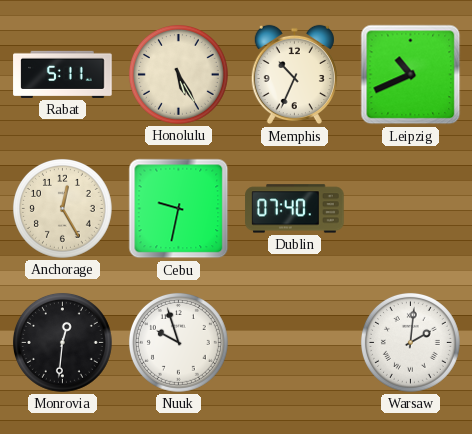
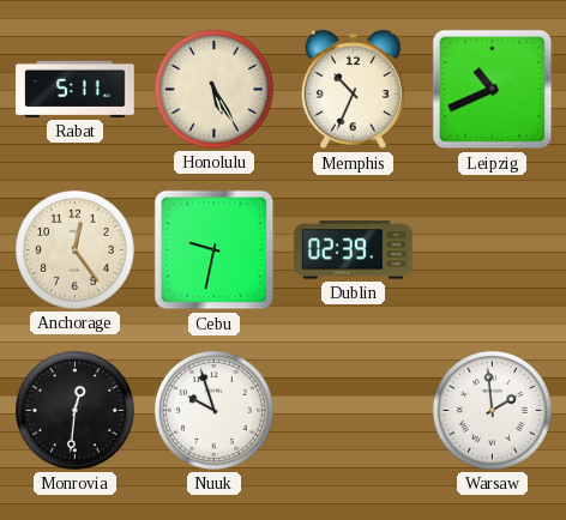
Anchorage: 12:25 -> 12:24 (74, 249)
Dublin: 07:40 -> 02:39 (354, 250)
Warsaw: 2:01 -> 1:59 (492, 410)
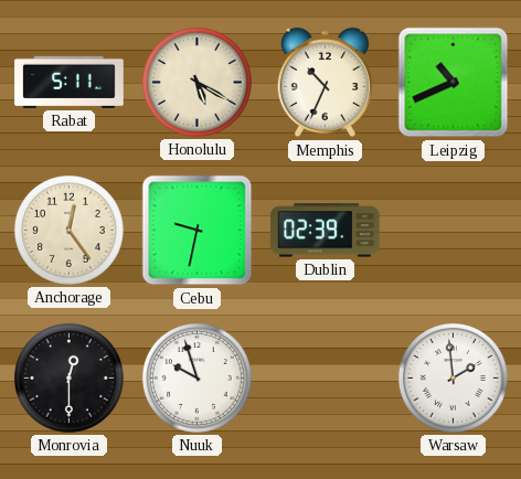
Honolulu: 5:25 -> 5:20 (196, 82)
Monrovia: 12:31 -> 12:30 (68, 377)
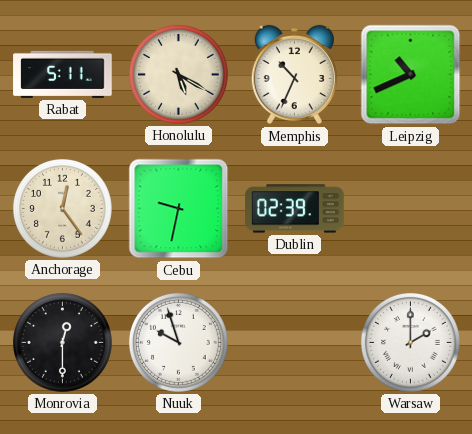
Warsaw: 1:59 -> 2:00 (410, 342)
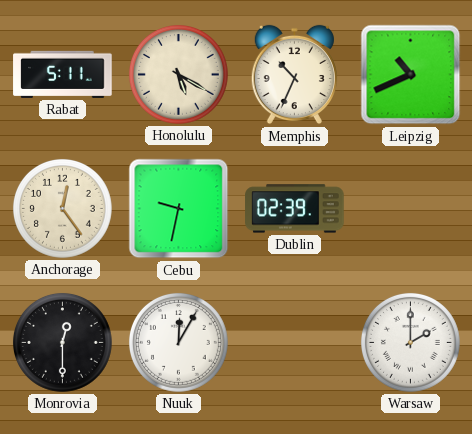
Nuuk: 9:57 -> 12:05 (178, 342)
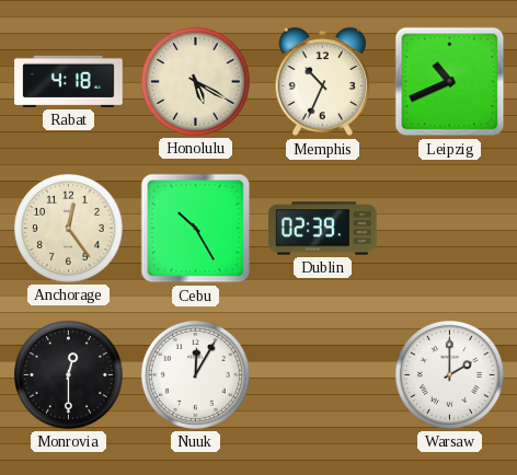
Rabat: 5:11 -> 4:18 (69, 81)
Cebu: 9:32 -> 10:25 (196, 229)
